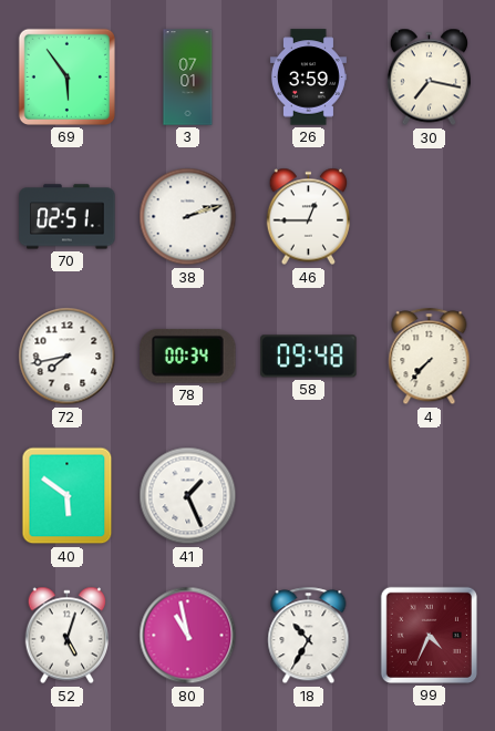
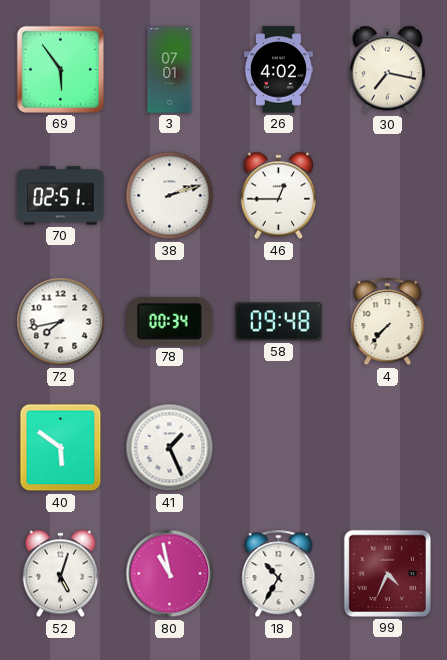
26: 3:59 -> 4:02 (278, 70)
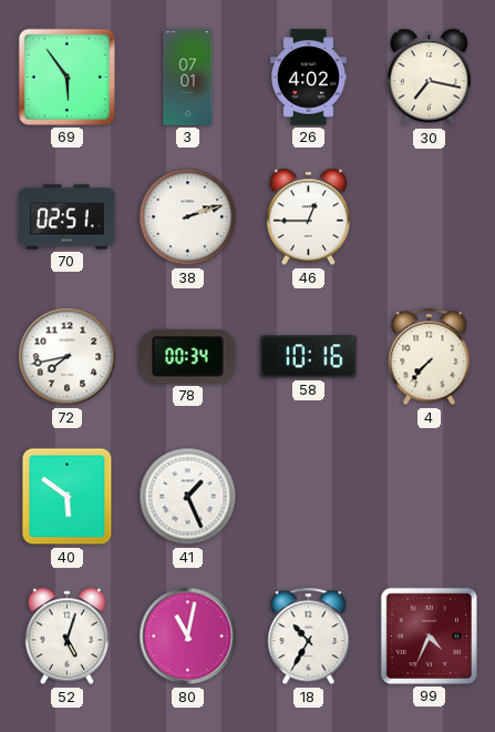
58: 09:48 -> 10:16 (309, 357)
80: 10:58 -> 11:02 (188, 637)
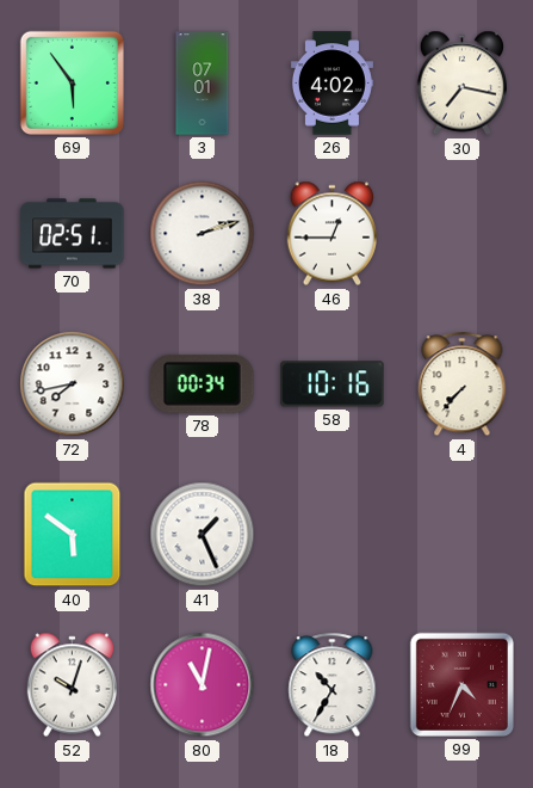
52: 5:03 -> 10:03 (72, 685)
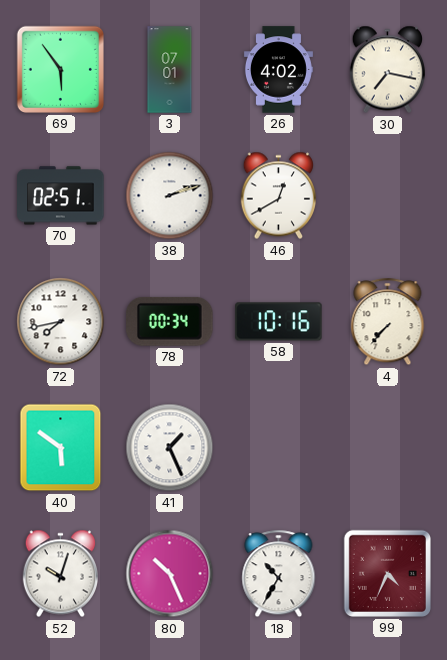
46: 12:45 -> 12:40 (278, 196)
80: 11:02 -> 10:26 (170, 574)
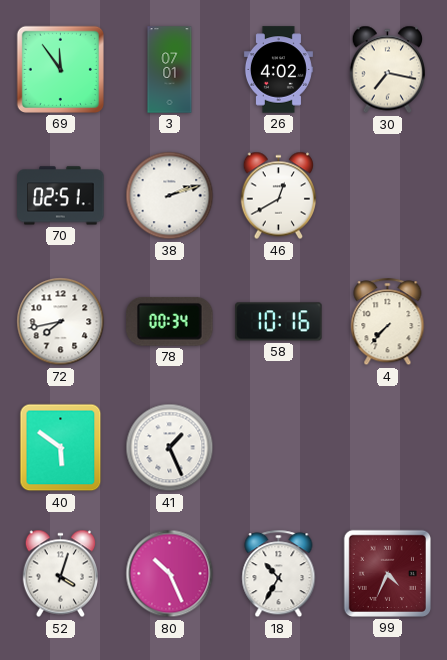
69: 5:54 -> 11:54 (60, 69)
52: 10:03 -> 4:03 (60, 574)
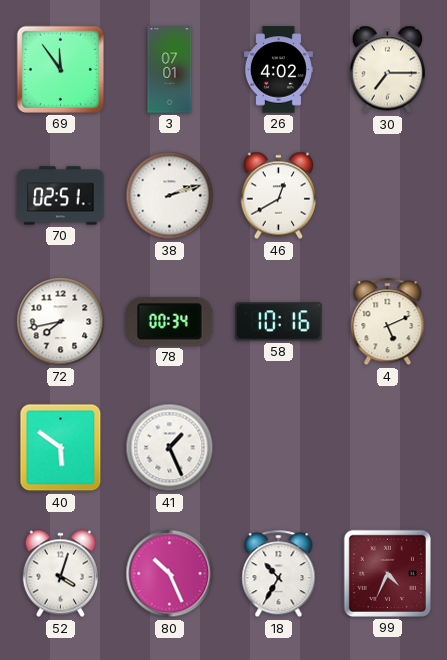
30: 7:17 -> 7:15 (387, 70)
4: 7:37 -> 5:11 (388, 322)
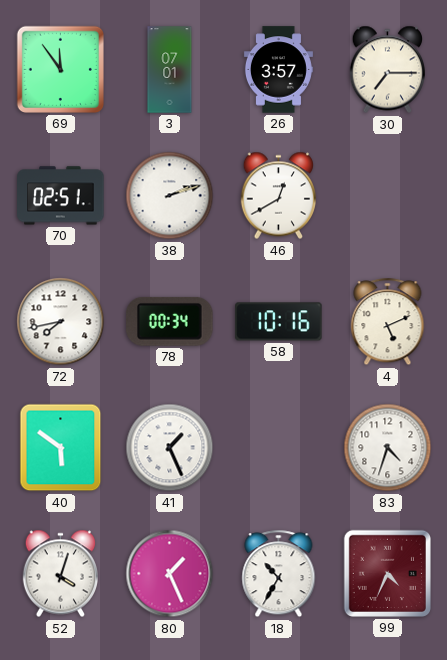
26: 4:02 -> 3:57 (278, 70)
83: none -> 4:33 (388, 448)
80: 10:26 -> 1:26 (170, 574)
